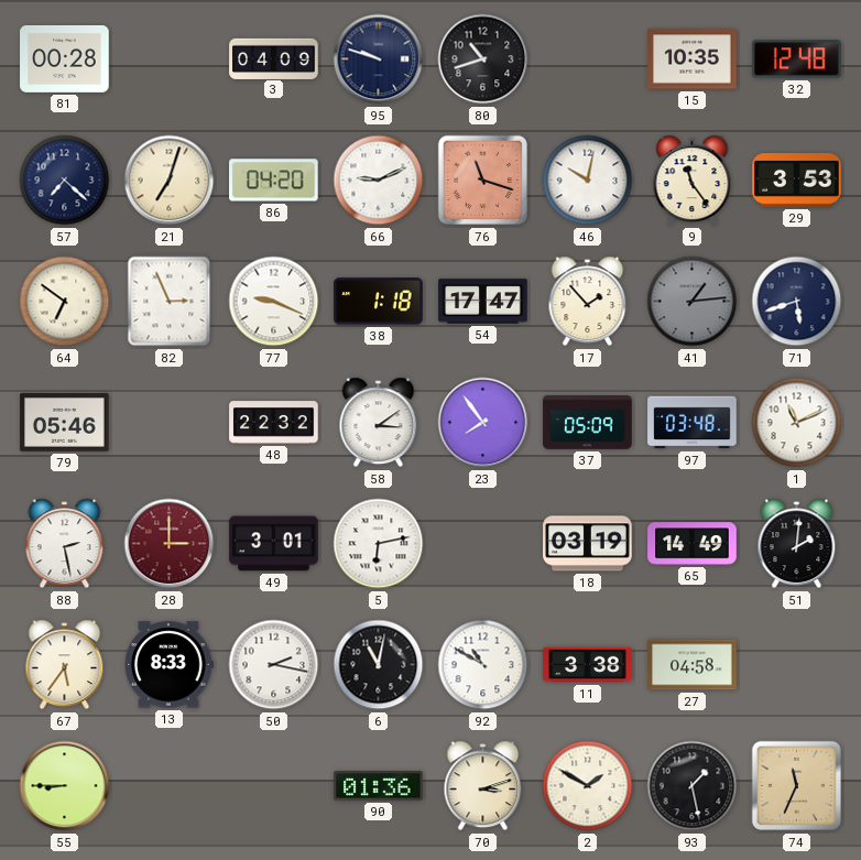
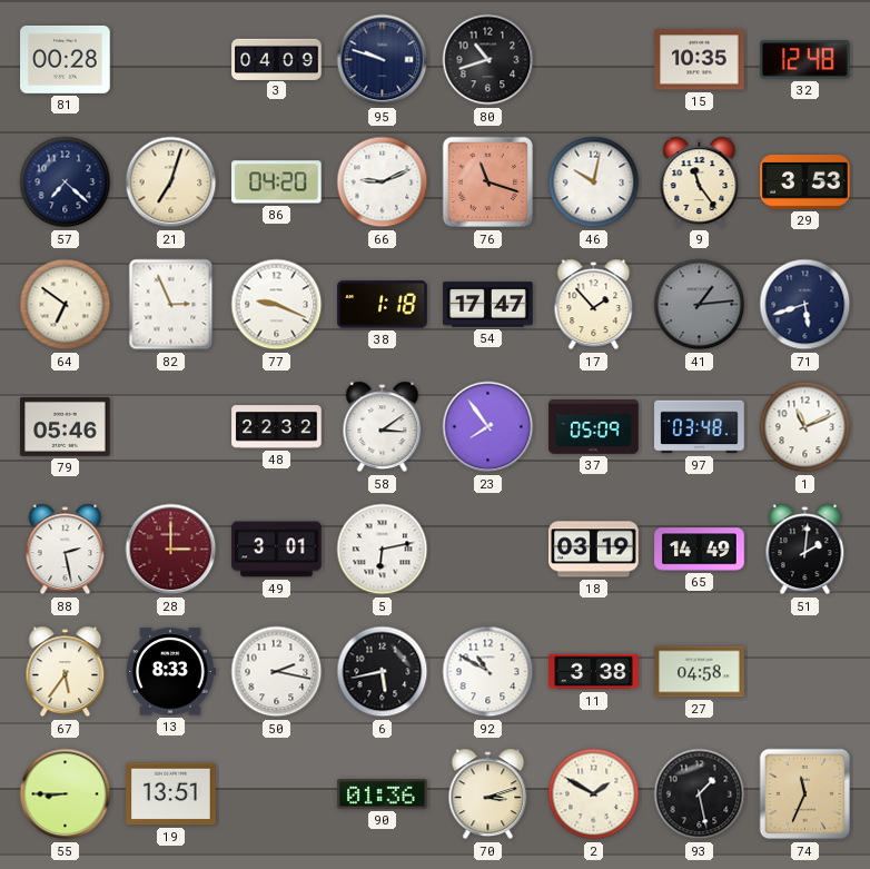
6: 11:02 -> 5:43 (383, 672)
19: none -> 13:51 (171, 794)
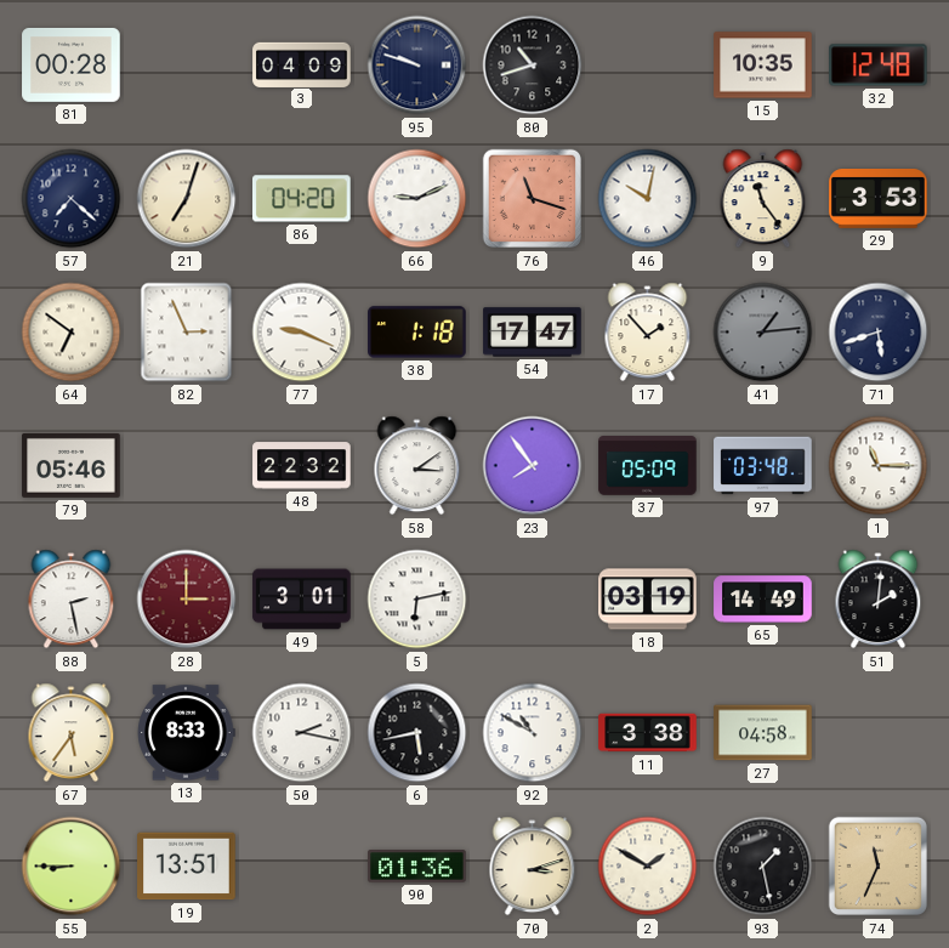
1: 11:11 -> 11:15 (879, 466)
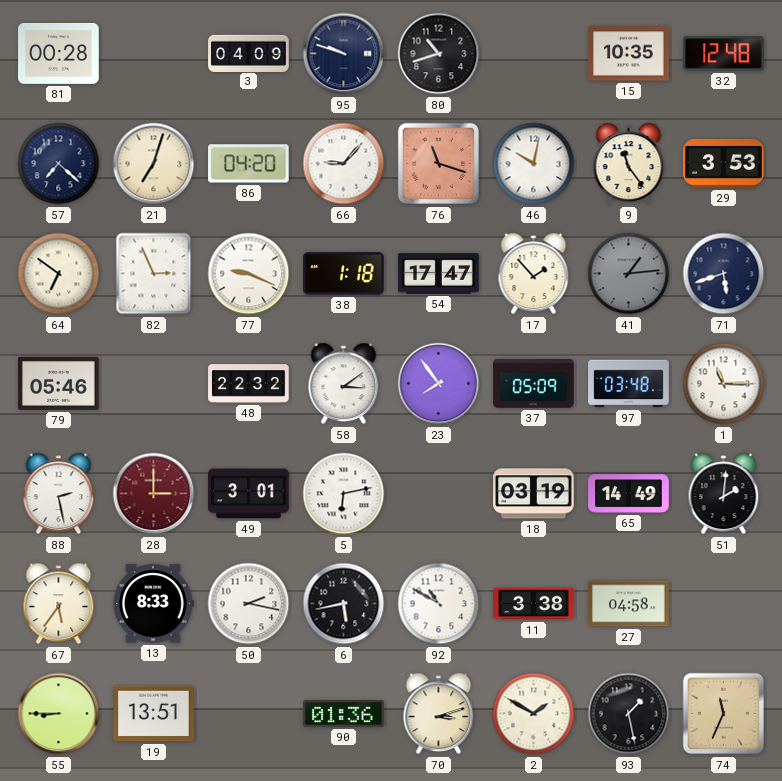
66: 9:11 -> 9:07 (344, 164)
